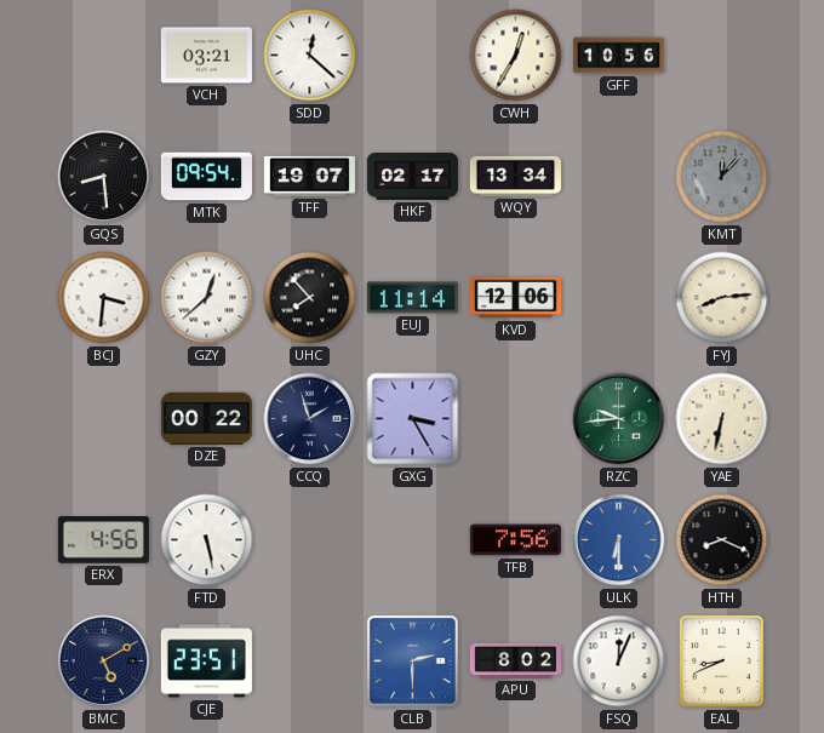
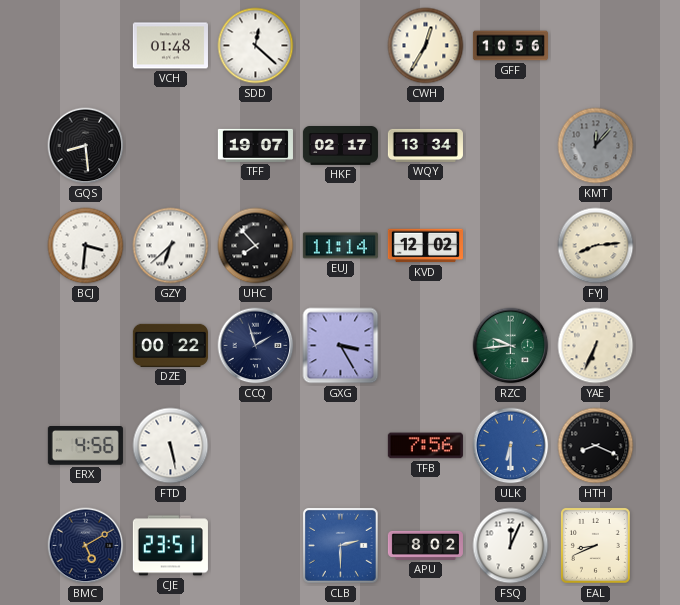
VCH: 03:21 -> 01:48 (170, 46)
MTK: 09:54 -> none (206, 177)
GZY: 12:38 -> 6:38 (171, 246)
KVD: 12:06 -> 12:02 (425, 246)
YAE: 6:32 -> 6:34 (596, 346)
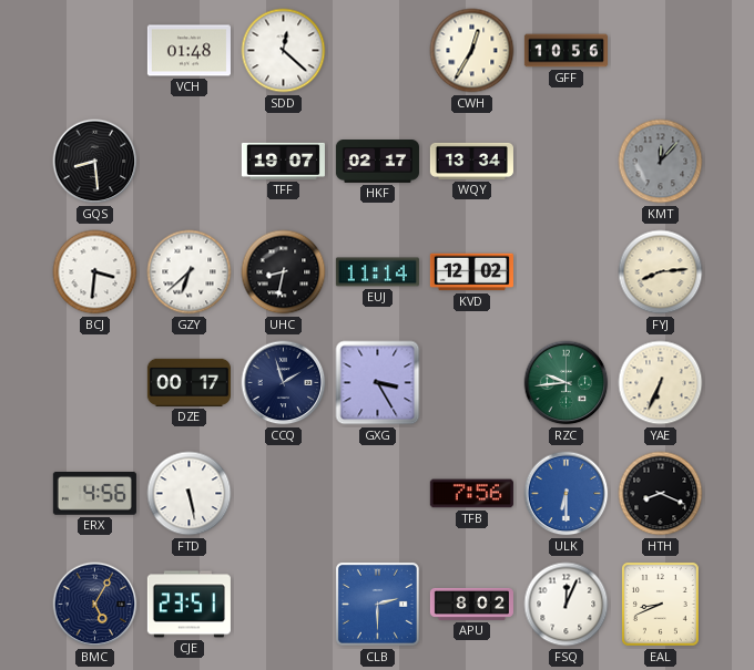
UHC: 7:53 -> 8:32 (284, 272)
DZE: 00:22 -> 00:17 (188, 382)
BMC: 5:10 -> 5:05 (95, 605)
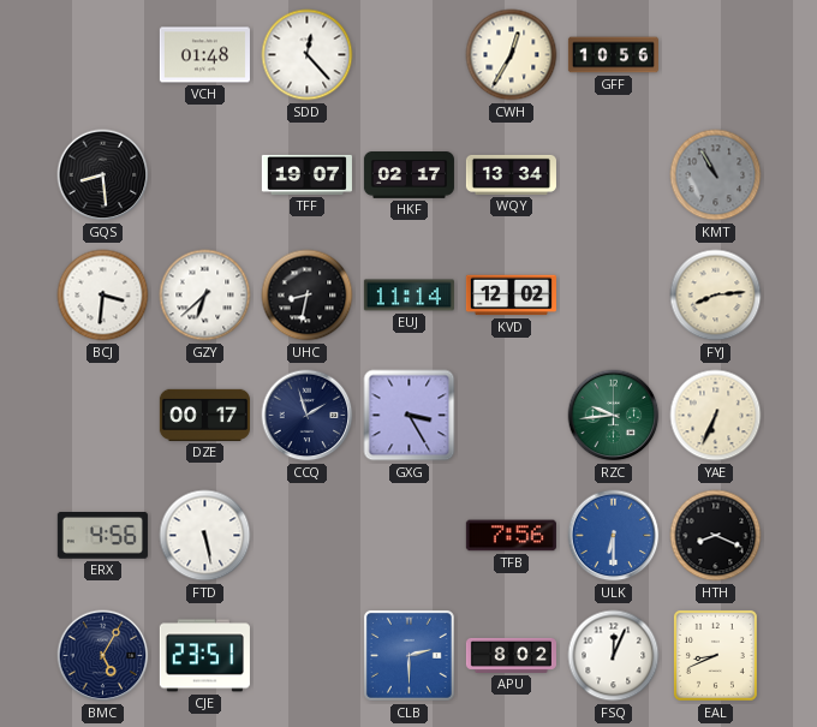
SDD: 12:22 -> 12:23 (308, 55)
KMT: 12:07 -> 10:55 (716, 175)
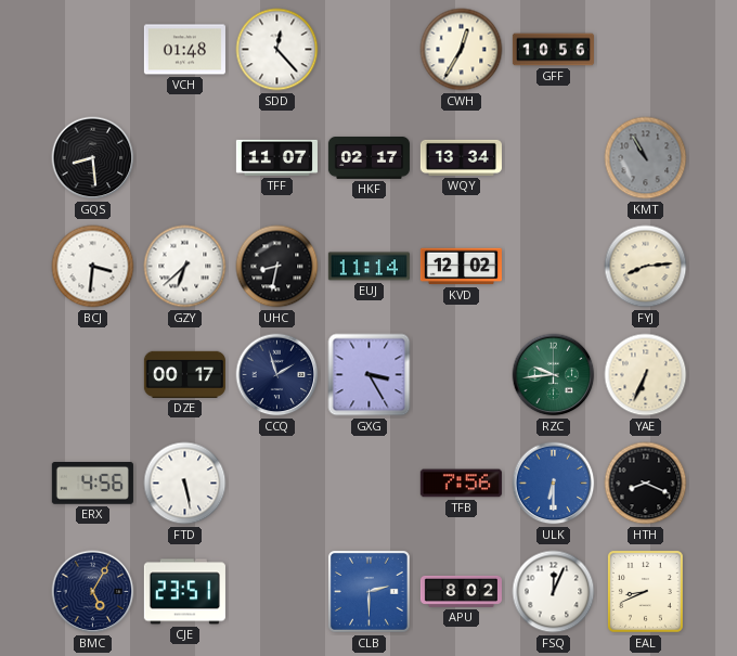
TFF: 19:07 -> 11:07 (276, 157)
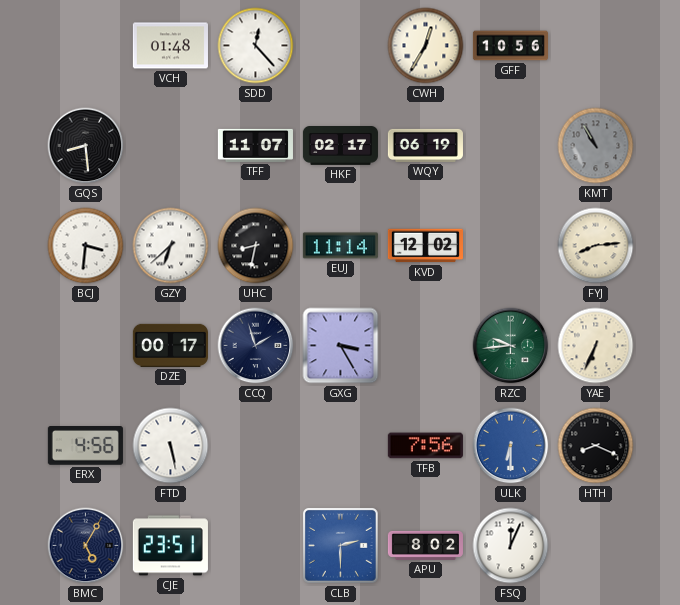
WQY: 13:34 -> 06:19 (425, 145)
EAL: 8:41 -> none (645, 591)
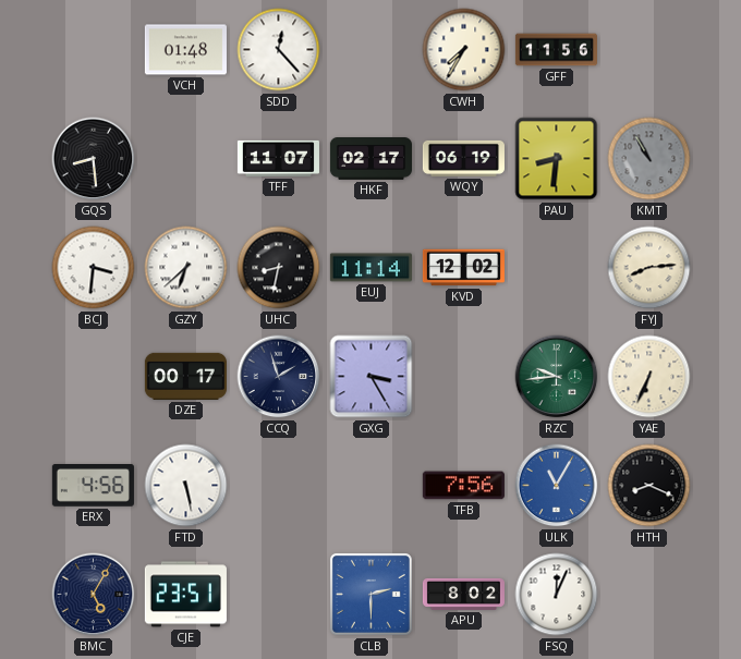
CWH: 12:35 -> 7:35 (464, 50)
GFF: 10:56 -> 11:56 (556, 50)
PAU: none -> 8:31 (557, 159)
ULK: 6:30 -> 11:05 (557, 486)
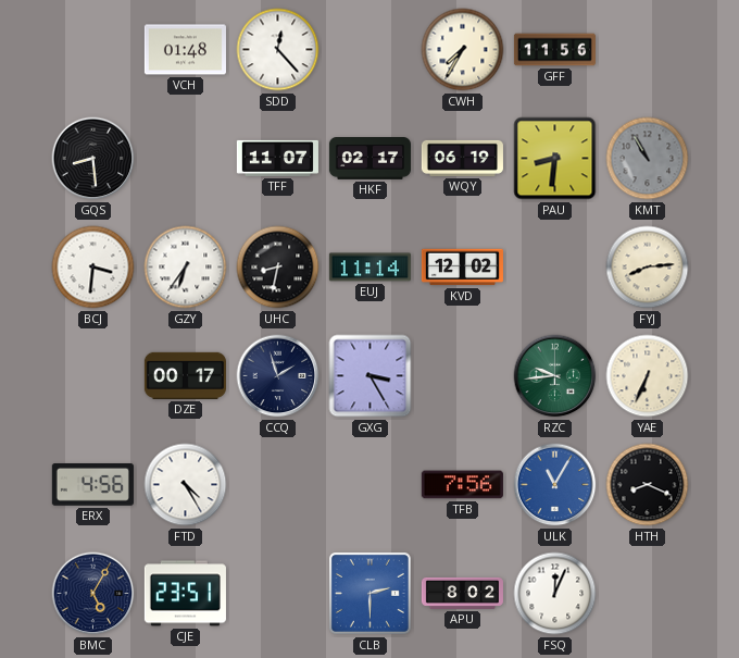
GZY: 6:38 -> 6:36 (186, 268)
FTD: 5:28 -> 4:25 (186, 485)
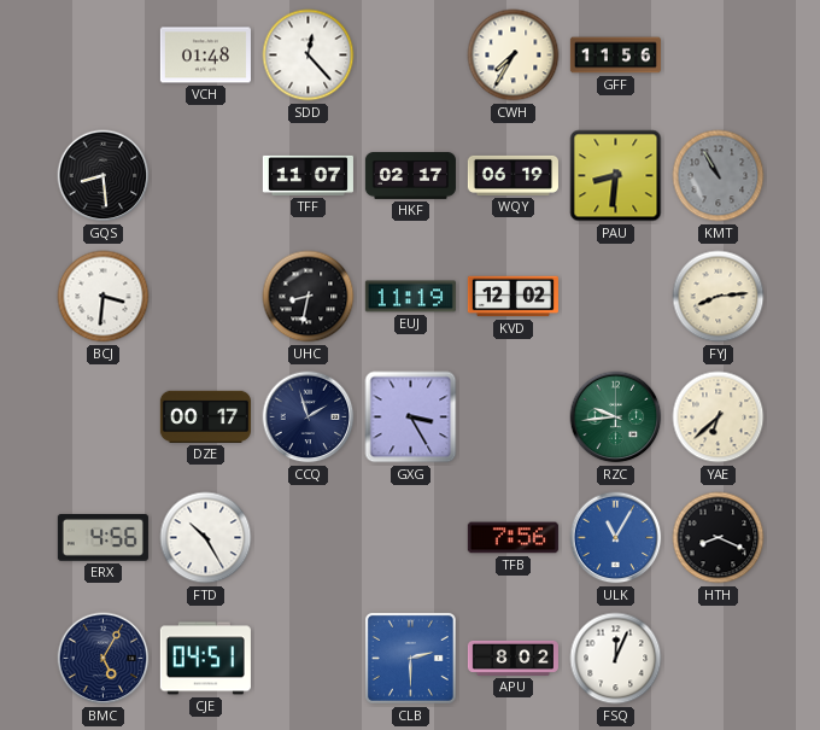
GZY: 6:36 -> none (186, 268)
EUJ: 11:14 -> 11:19 (410, 297)
YAE: 6:34 -> 6:38 (719, 417)
FTD: 4:25 -> 10:25 (206, 538)
CJE: 23:51 -> 04:51 (205, 659)
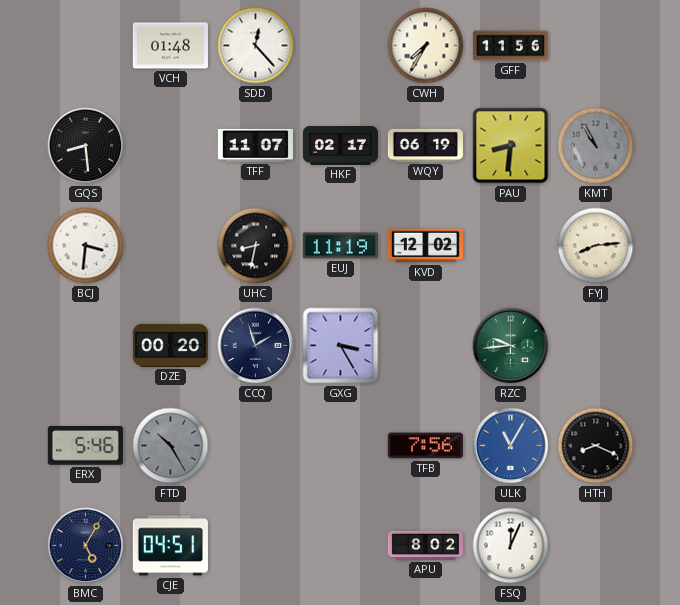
DZE: 00:17 -> 00:20 (170, 345)
YAE: 6:38 -> none (719, 417)
ERX: 4:56 -> 5:46 (85, 446)
FTD dial: white -> grey (171, 446)
CLB: 2:30 -> none (410, 658)
